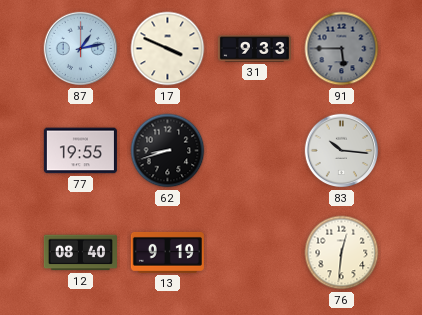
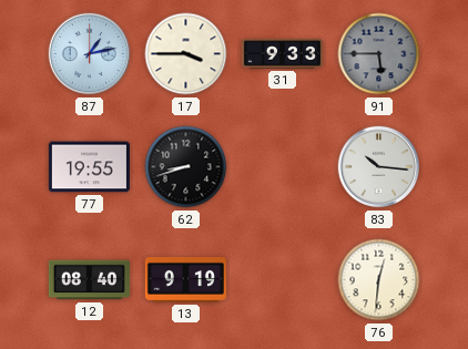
17: 3:49 -> 3:45 (186, 54)
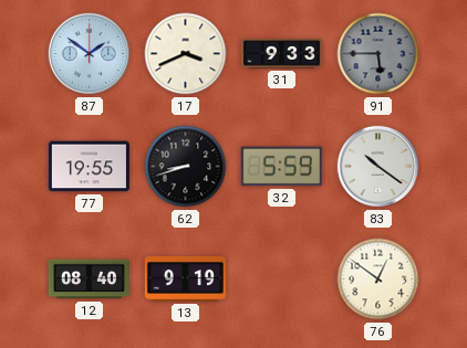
87: 1:13 -> 1:51 (90, 54)
17: 3:45 -> 3:41 (186, 54)
32: none -> 5:59 (281, 167)
83: 10:16 -> 10:21 (378, 167)
76: 12:31 -> 12:51 (378, 280)
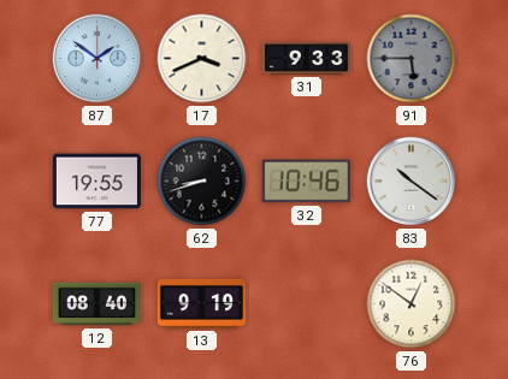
32: 5:59 -> 10:46 (306, 182)
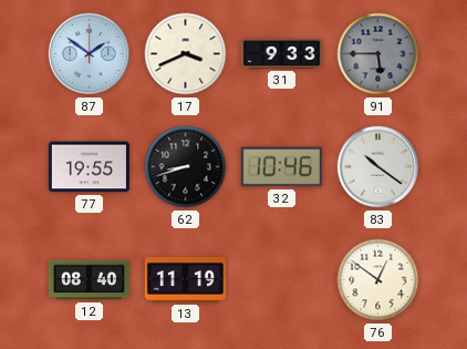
13: 9:19 -> 11:19 (185, 279)
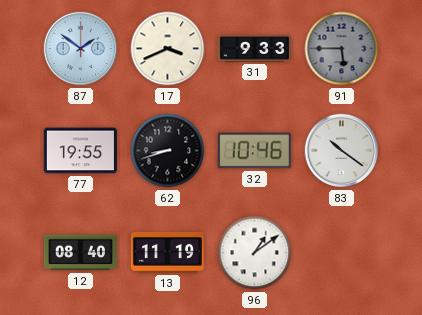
96: none -> 1:09 (255, 253)
76: 12:51 -> none (378, 280)
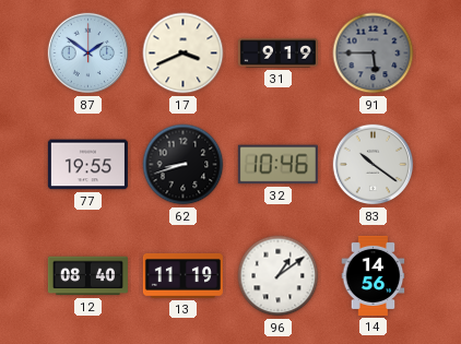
31: 9:33 -> 9:19 (277, 54)
14: none -> 14:56 (374, 275)
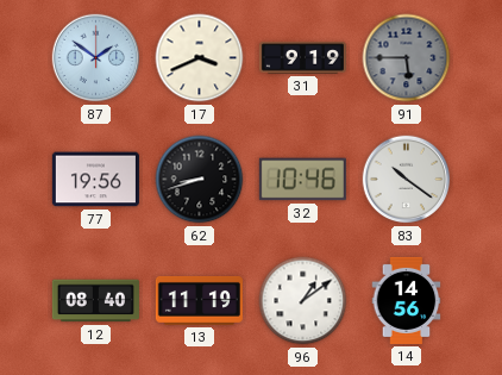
77: 19:55 -> 19:56 (95, 180)
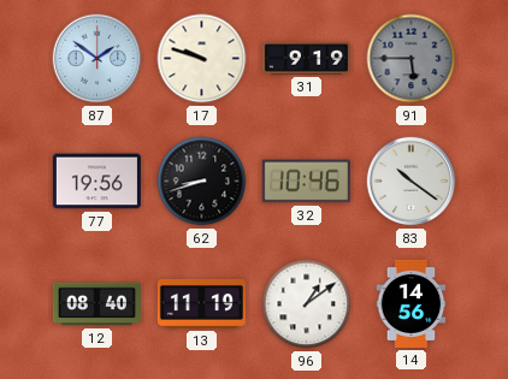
17: 3:41 -> 9:48 (202, 59)
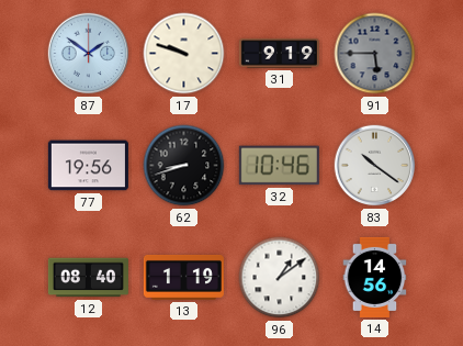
13: 11:19 -> 1:19 (183, 277)
